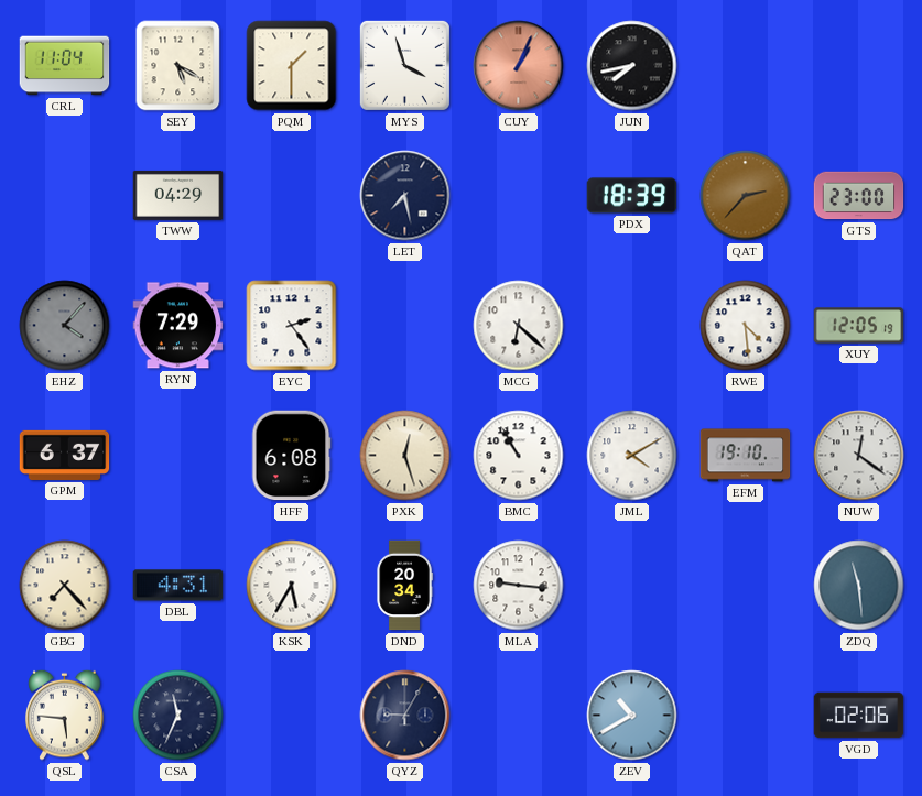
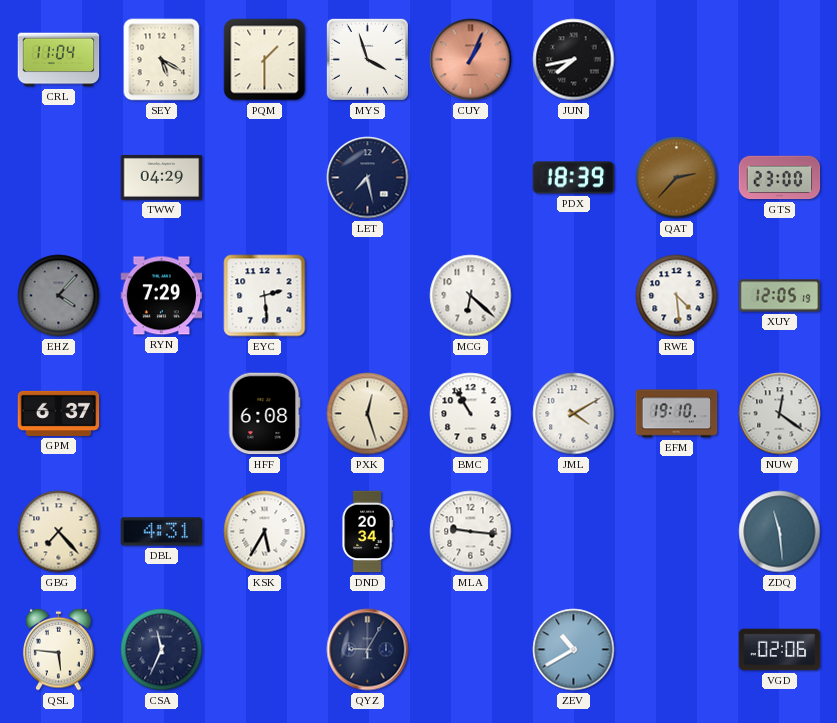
EYC: 2:24 -> 2:29 (265, 296)
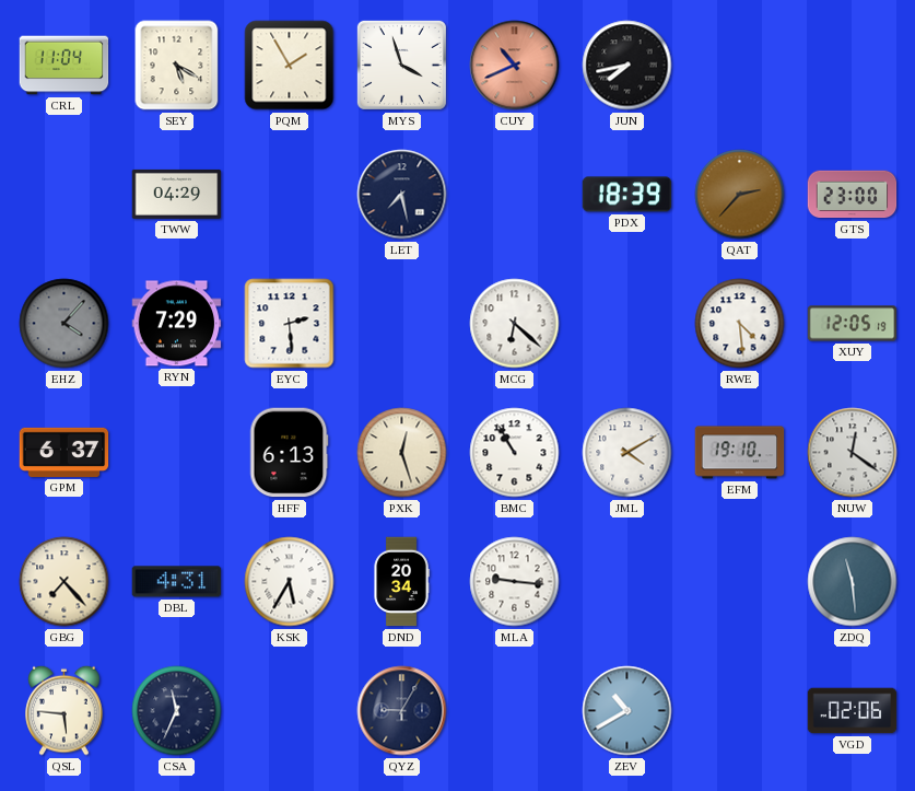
PQM: 1:30 -> 1:55 (290, 66)
CUY: 1:04 -> 10:41 (515, 66)
HFF: 6:08 -> 6:13 (289, 453)
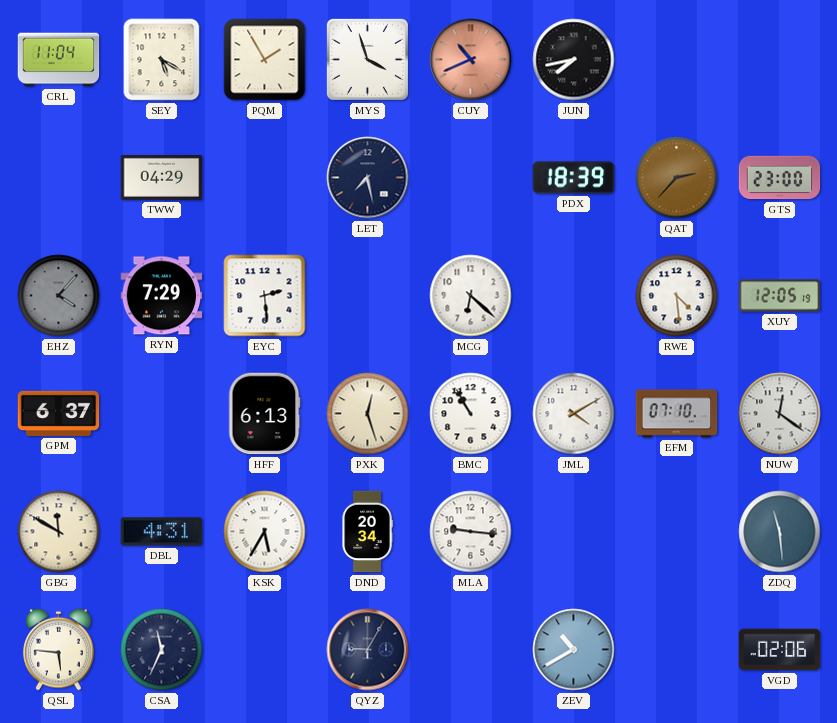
EFM: 19:10 -> 07:10 (677, 414)
GBG: 7:23 -> 11:50 (59, 532)
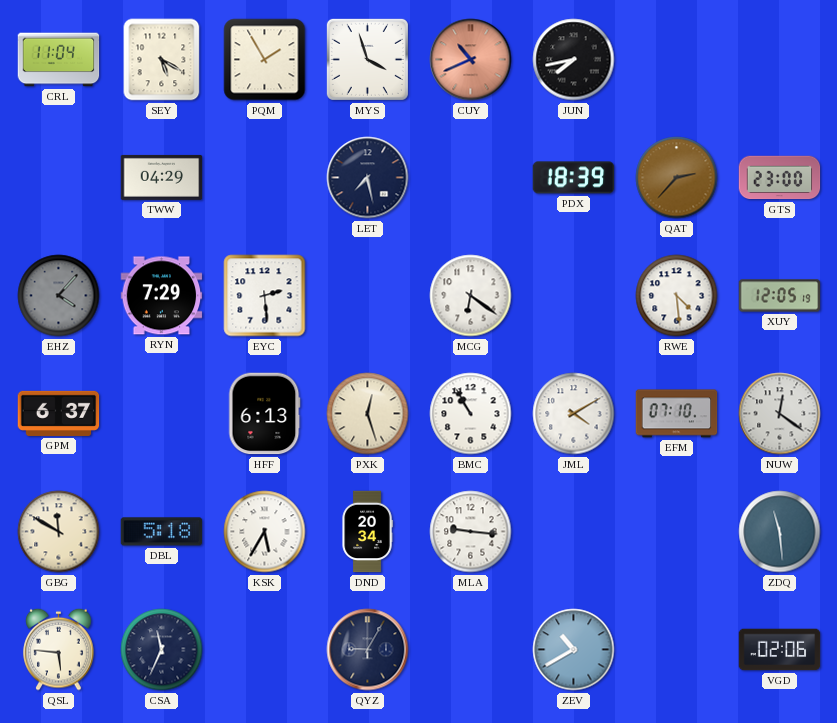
MCG: 6:22 -> 6:21 (471, 296)
DBL: 4:31 -> 5:18 (162, 532)
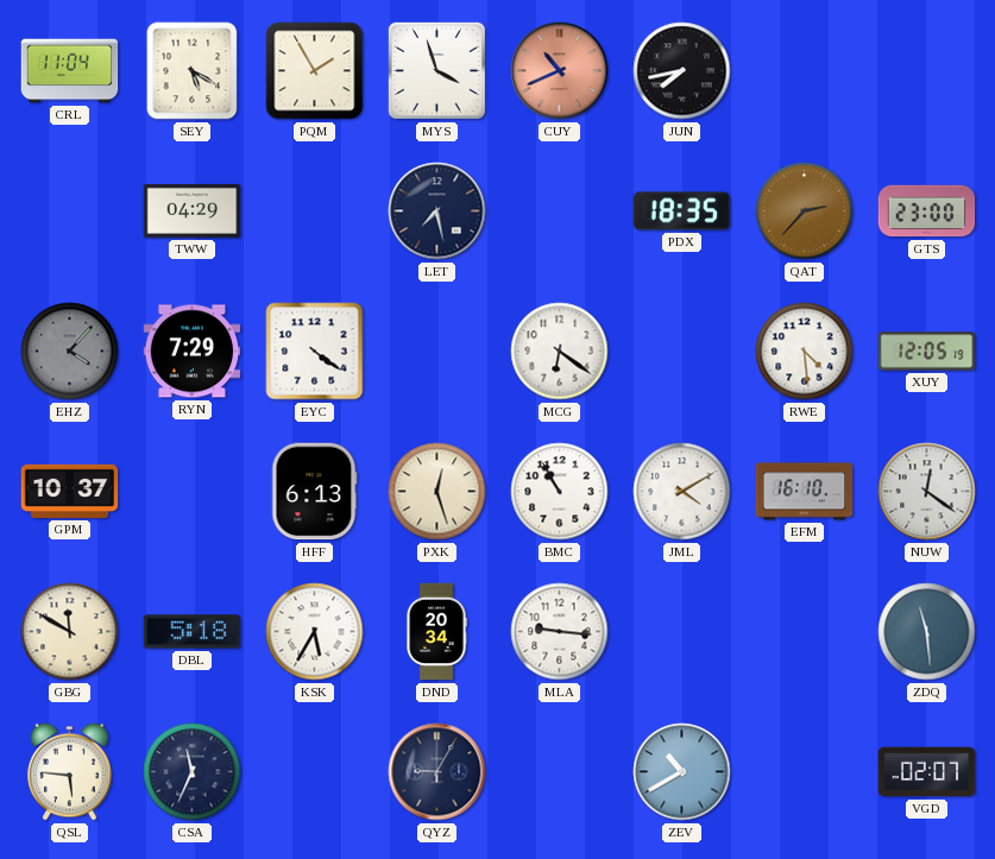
PDX: 18:39 -> 18:35 (682, 211)
EYC: 2:29 -> 4:21 (315, 352)
GPM: 6:37 -> 10:37 (70, 491)
EFM: 07:10 -> 16:10 (805, 492)
VGD: 02:06 -> 02:07 (927, 772)
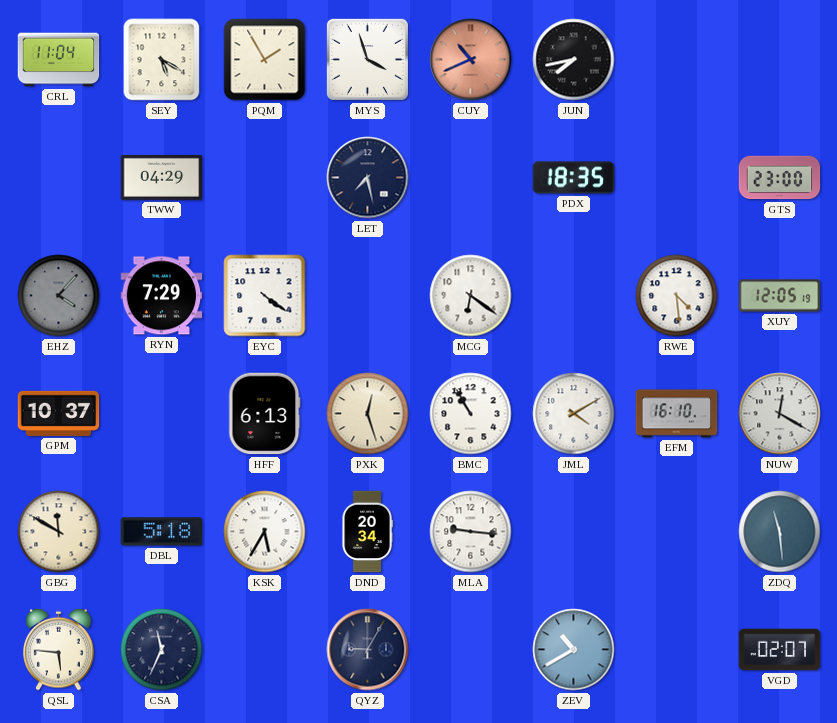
QAT: 2:37 -> none (805, 211)
NUW: 12:21 -> 12:20 (780, 414)
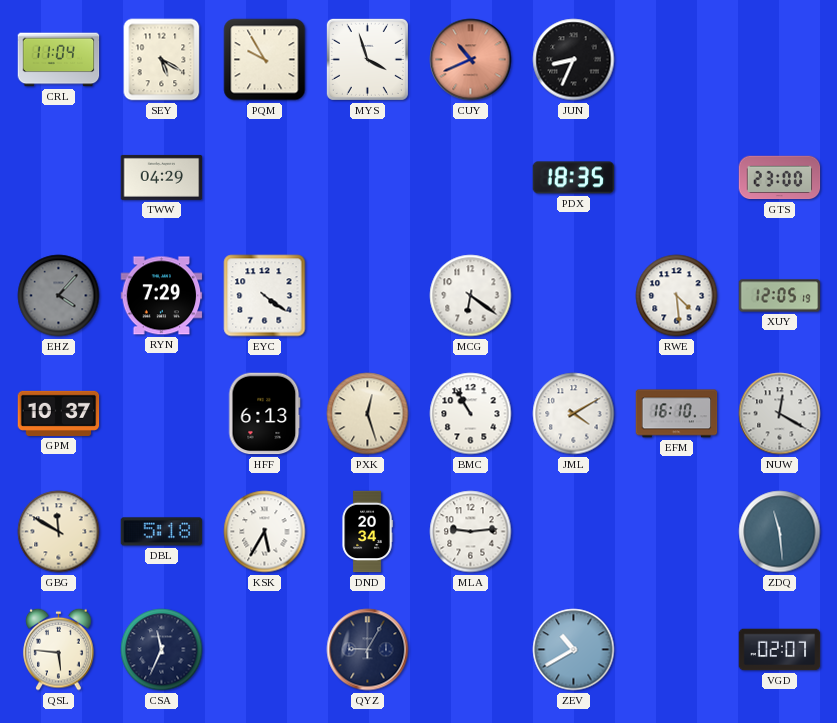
PQM: 1:55 -> 9:55 (265, 60)
JUN: 7:43 -> 8:34 (574, 60)
LET: 7:28 -> none (368, 178)
MLA: 9:16 -> 9:14 (471, 532)
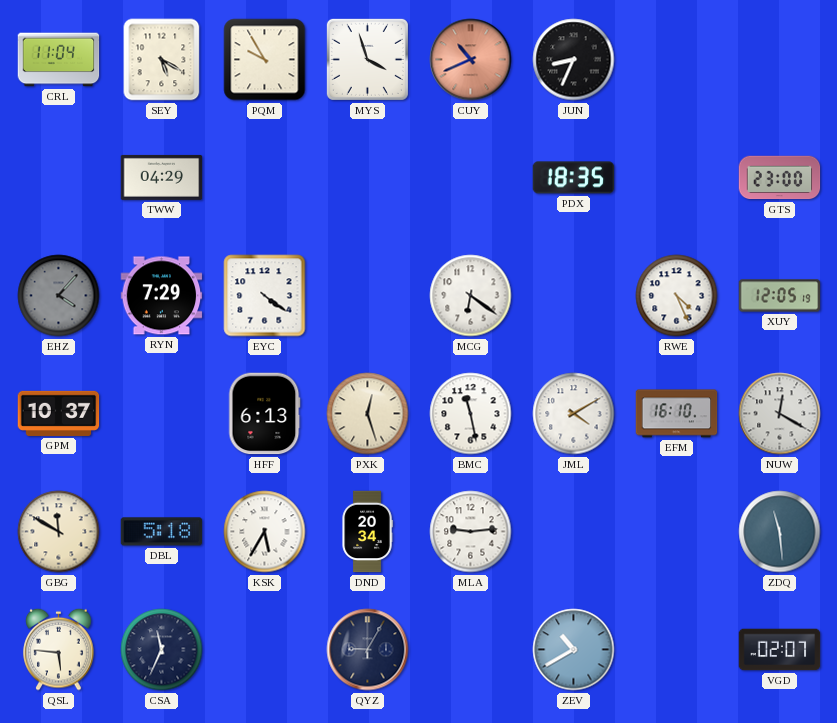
RWE: 4:29 -> 4:26 (677, 296)
BMC: 10:55 -> 11:28 (471, 414)
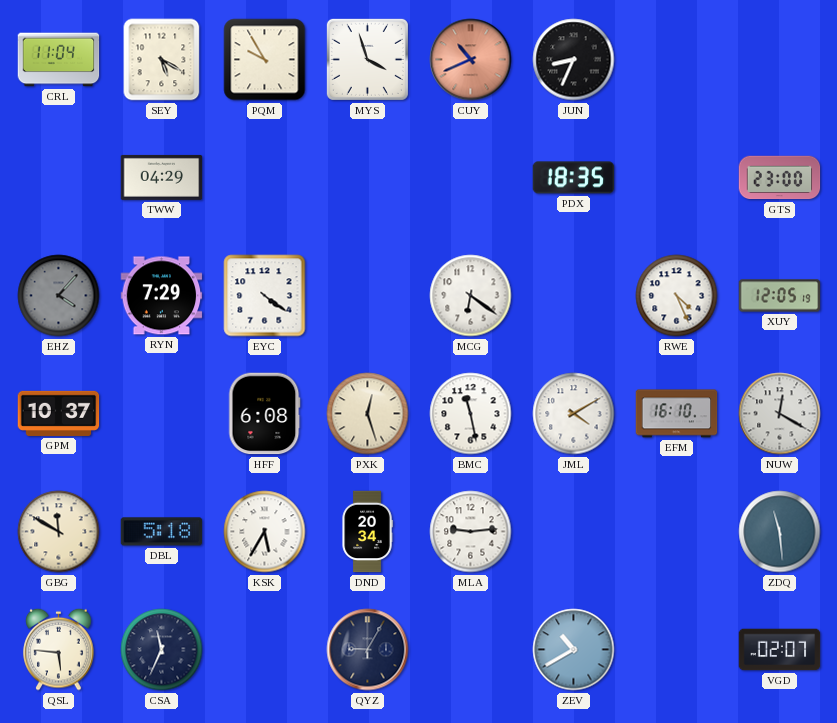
HFF: 6:13 -> 6:08 (264, 414)
